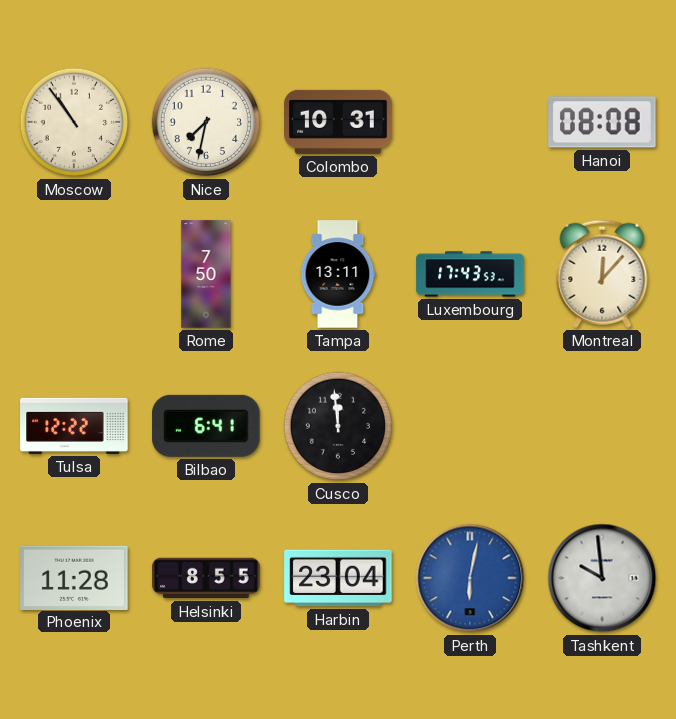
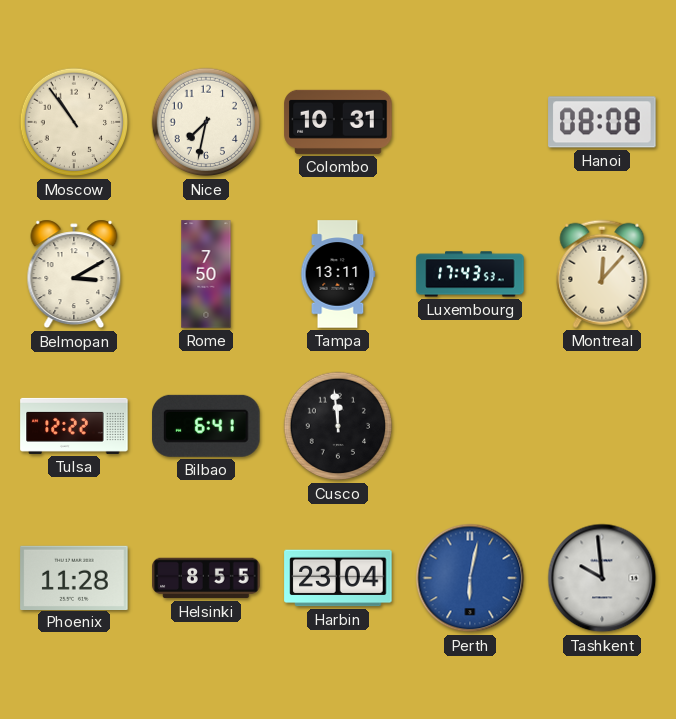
Belmopan: none -> 3:10 (74, 274)
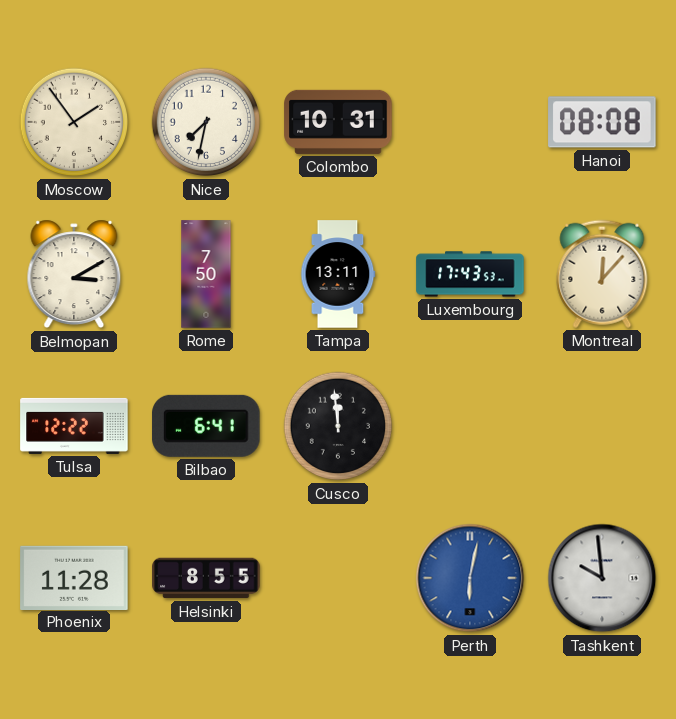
Moscow: 10:54 -> 1:54 (74, 122)
Harbin: 23:04 -> none (338, 578)
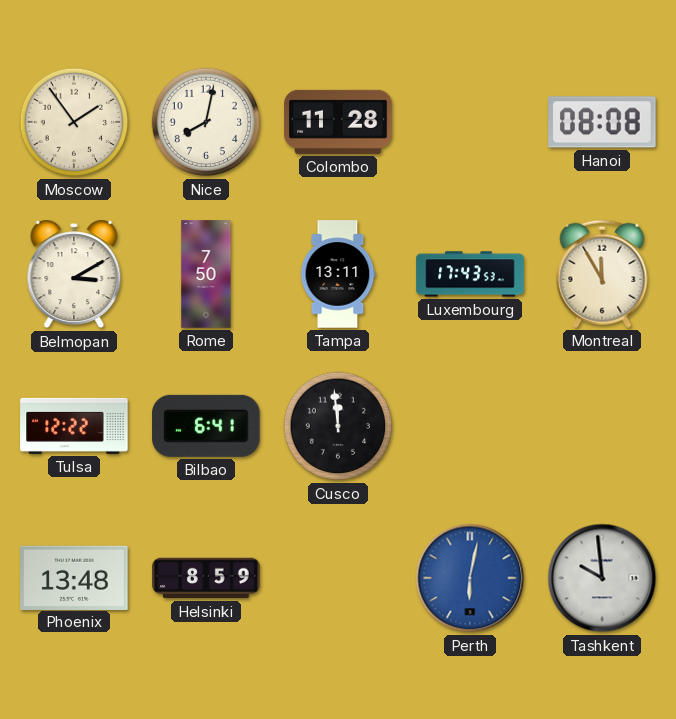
Nice: 7:32 -> 8:02 (206, 122)
Colombo: 10:31 -> 11:28 (338, 122)
Montreal: 12:07 -> 11:55 (602, 274)
Phoenix: 11:28 -> 13:48 (74, 577)
Helsinki: 8:55 -> 8:59 (206, 578)
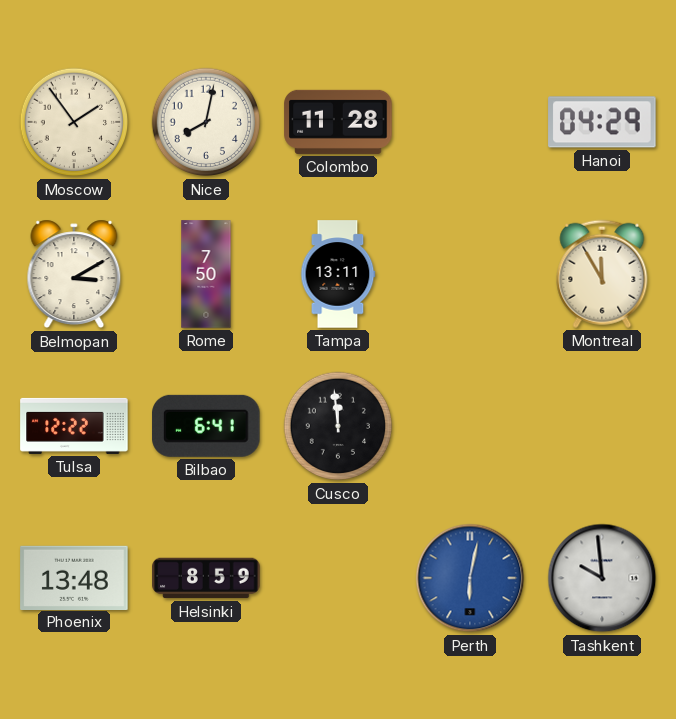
Hanoi: 08:08 -> 04:29 (602, 122)
Luxembourg: 17:43 -> none (470, 274)
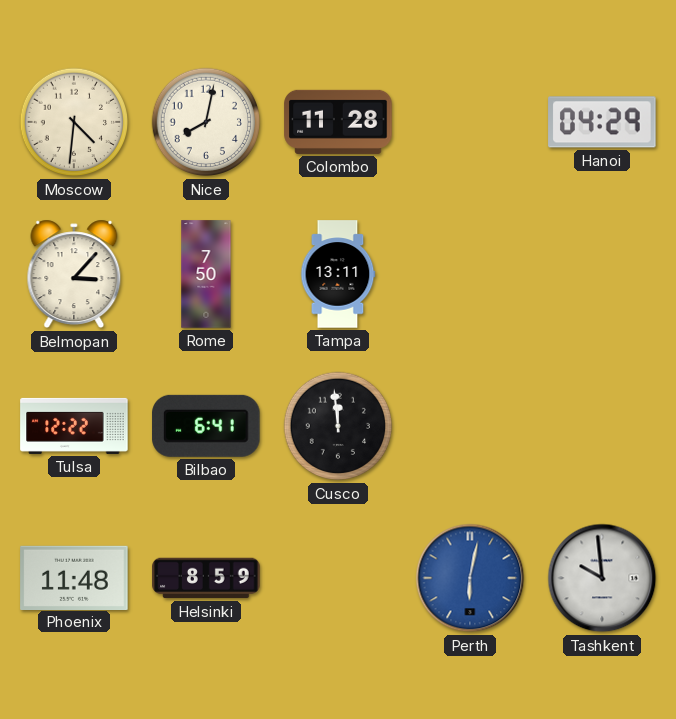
Moscow: 1:54 -> 4:31 (74, 122)
Belmopan: 3:10 -> 3:07 (74, 274)
Montreal: 11:55 -> none (602, 274)
Phoenix: 13:48 -> 11:48 (74, 577)
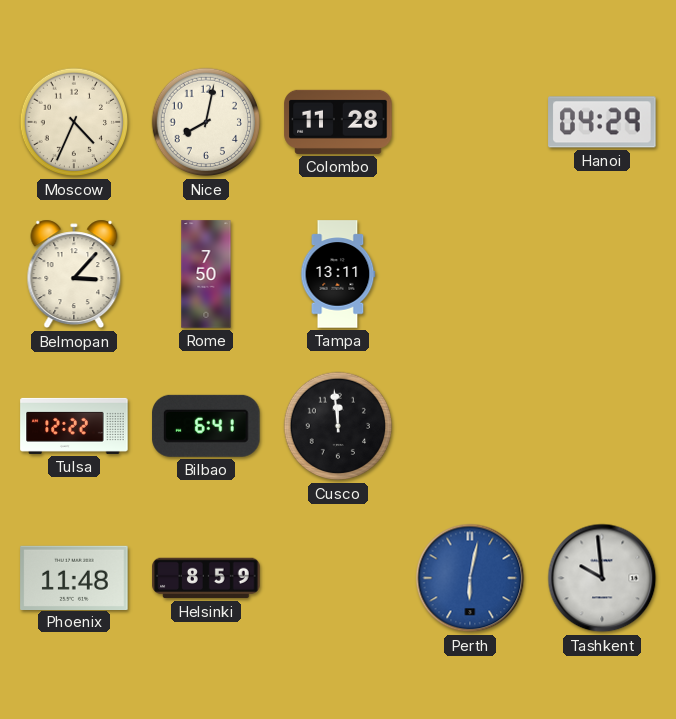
Moscow: 4:31 -> 4:34 (74, 122)
